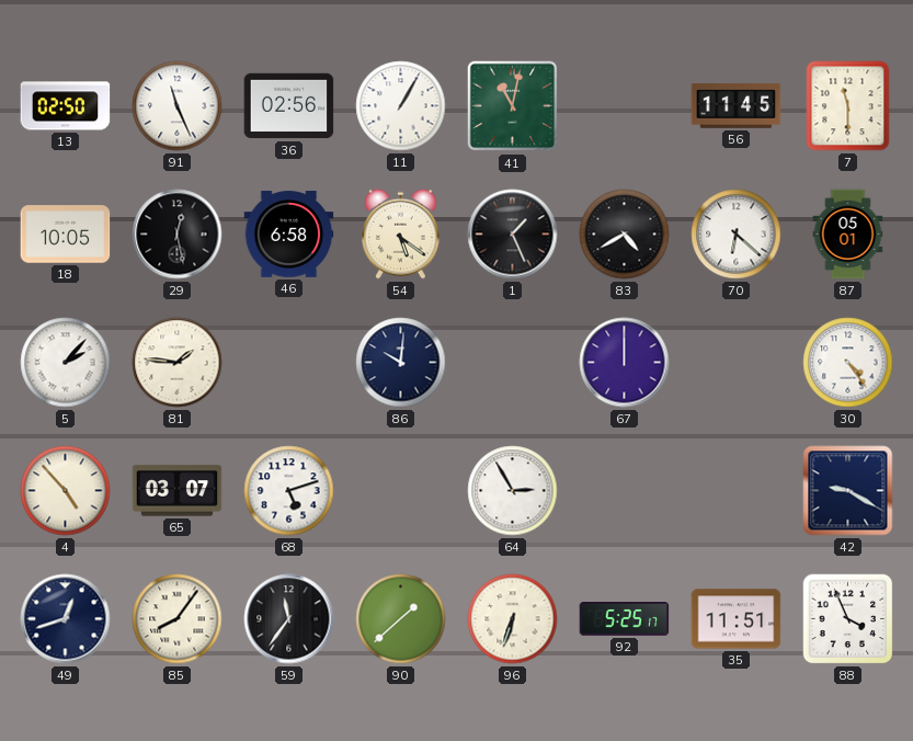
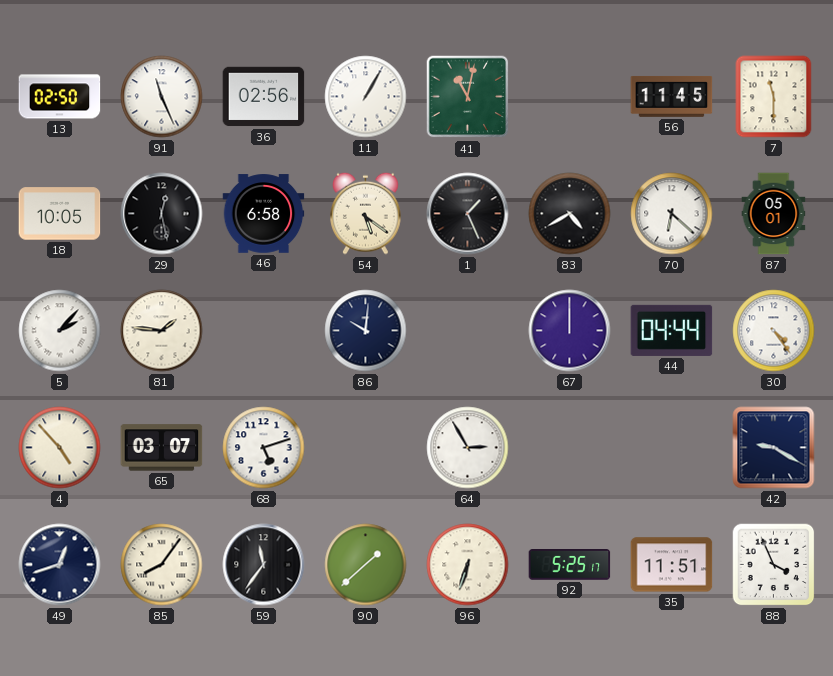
44: none -> 04:44 (672, 330)
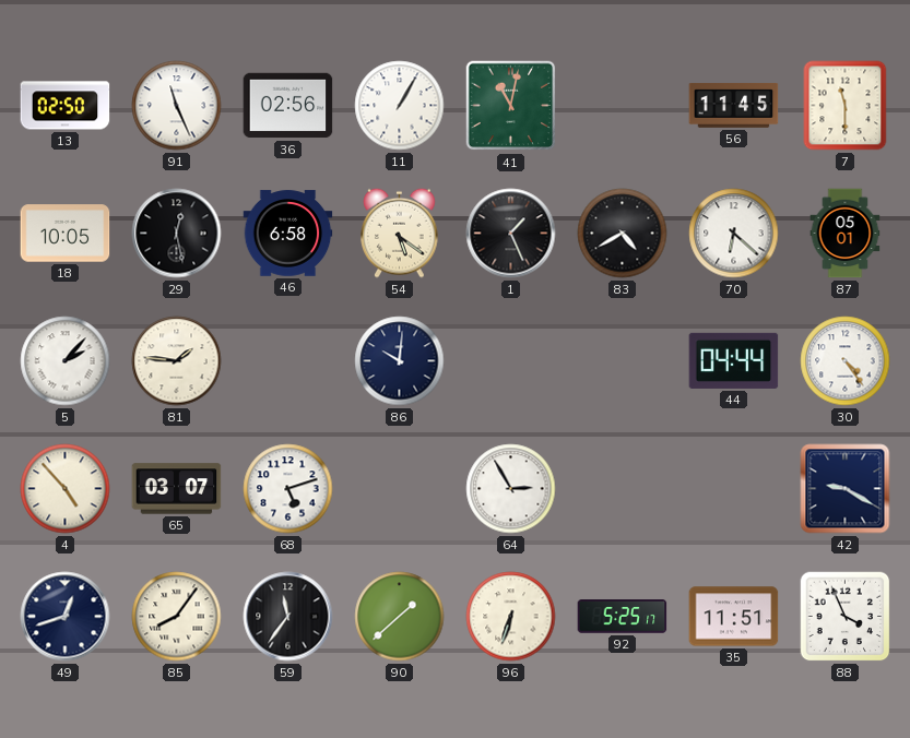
67: 12:00 -> none (570, 331)
